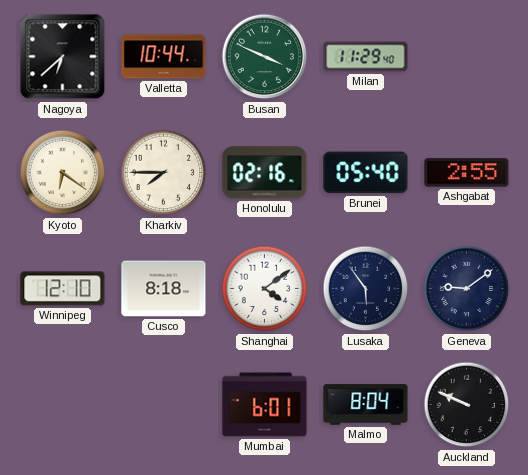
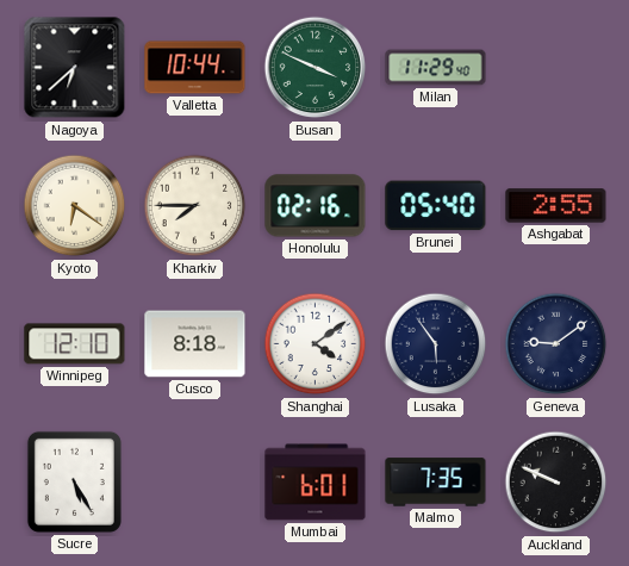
Sucre: none -> 5:25 (74, 481)
Malmo: 8:04 -> 7:35 (436, 483)
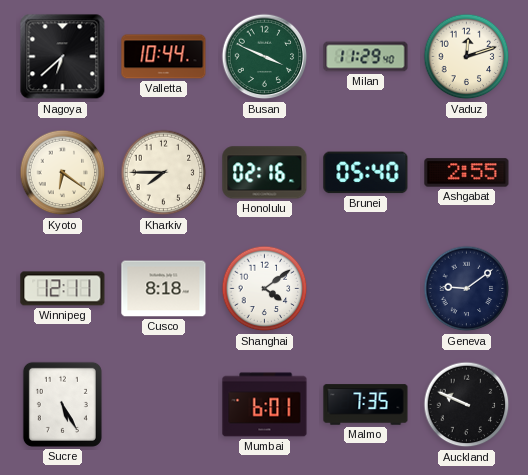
Vaduz: none -> 12:12 (467, 57)
Winnipeg: 12:10 -> 12:11 (63, 289)
Lusaka: 5:54 -> none (436, 344)
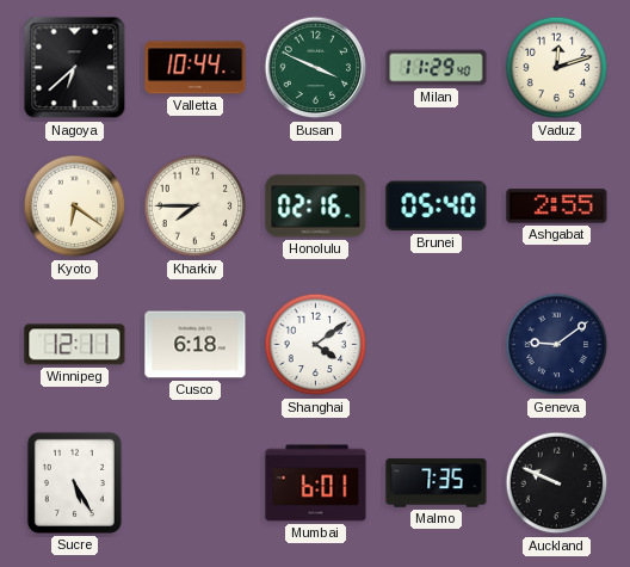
Cusco: 8:18 -> 6:18 (196, 345)
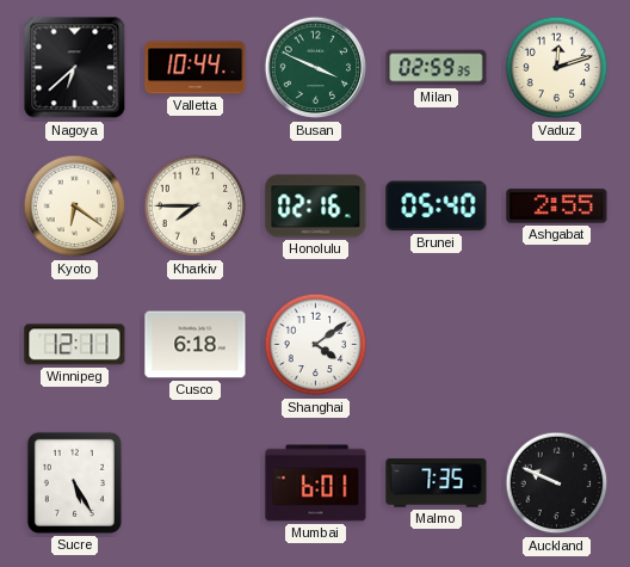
Milan: 11:29 -> 02:59 (437, 68)
Geneva: 9:09 -> none (557, 345)
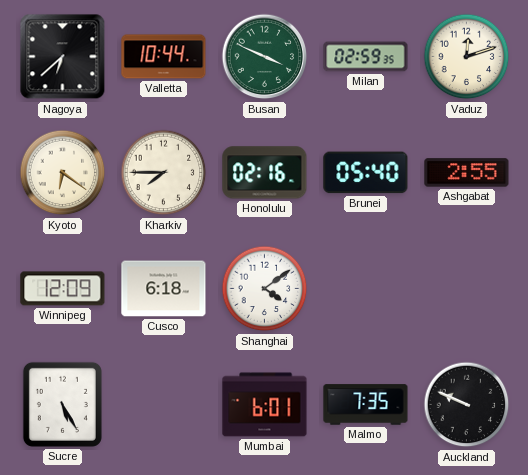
Winnipeg: 12:11 -> 12:09 (63, 289)
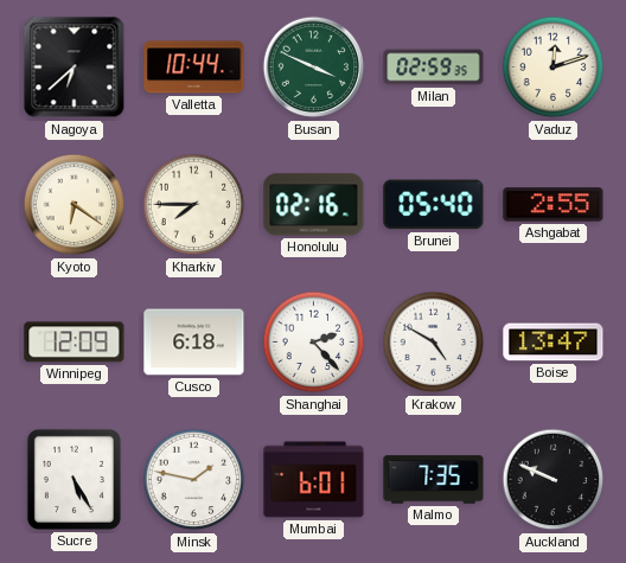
Shanghai: 4:09 -> 2:23 (314, 343)
Krakow: none -> 4:50 (434, 343)
Boise: none -> 13:47 (554, 343)
Minsk: none -> 1:47 (194, 480)
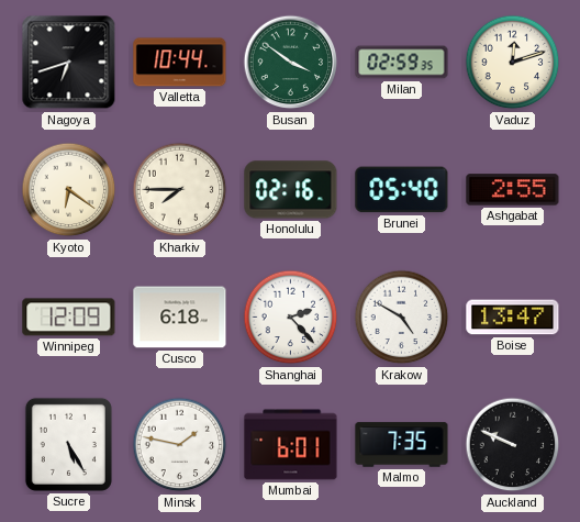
Nagoya: 6:38 -> 6:42 (69, 63)
Busan: 3:49 -> 3:51 (291, 63)
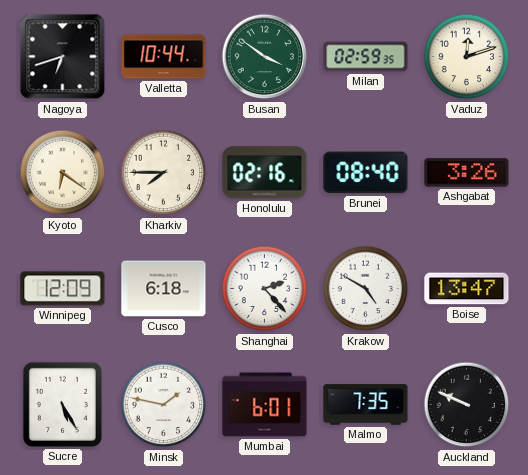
Brunei: 05:40 -> 08:40 (366, 173)
Ashgabat: 2:55 -> 3:26 (467, 173)
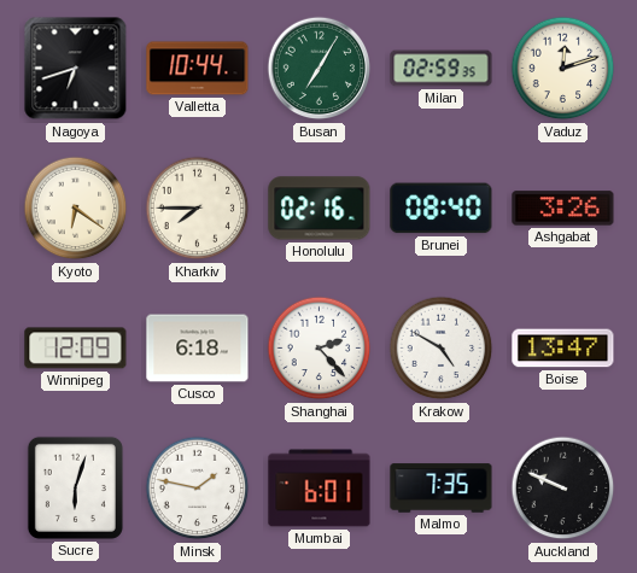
Busan: 3:51 -> 7:05 (320, 69)
Sucre: 5:25 -> 6:03 (75, 487)
